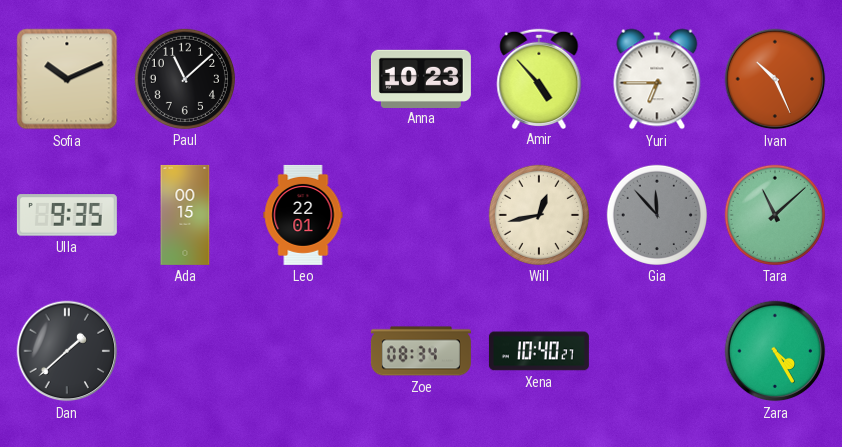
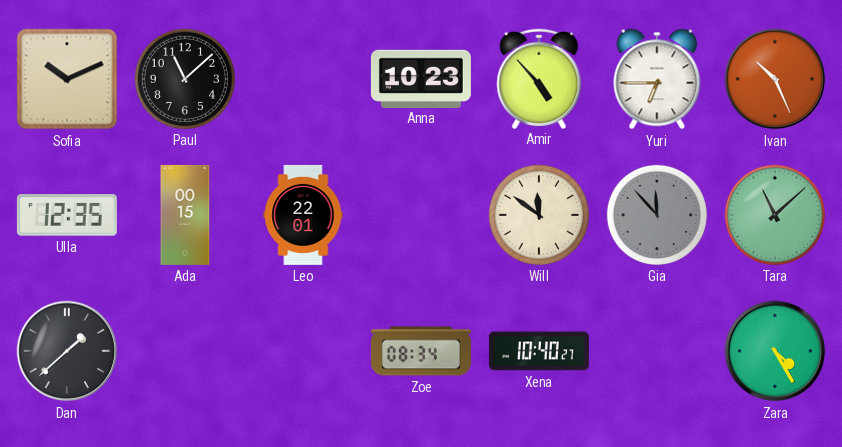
Ulla: 9:35 -> 12:35 (67, 215)
Will: 12:43 -> 11:51 (539, 215)
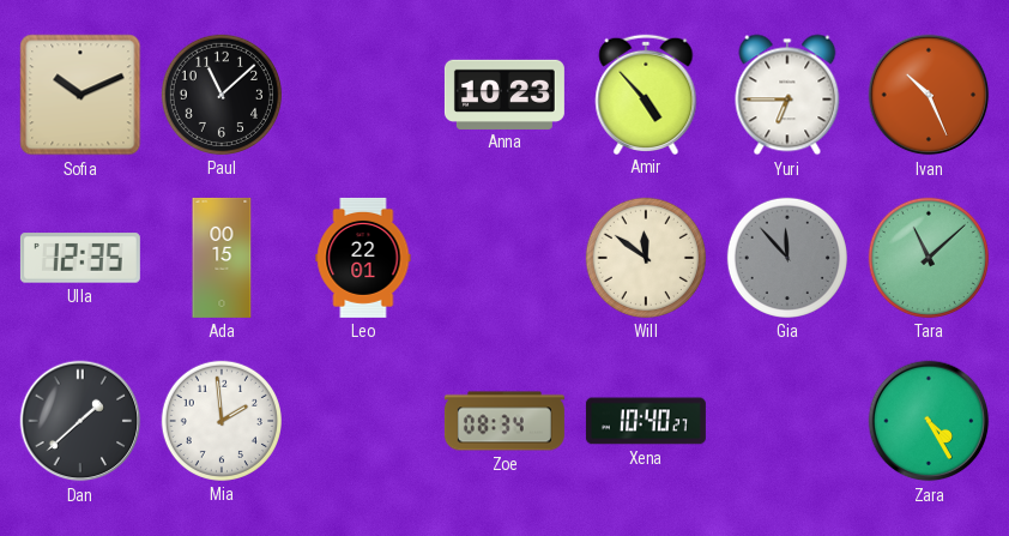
Mia: none -> 1:59 (222, 421)
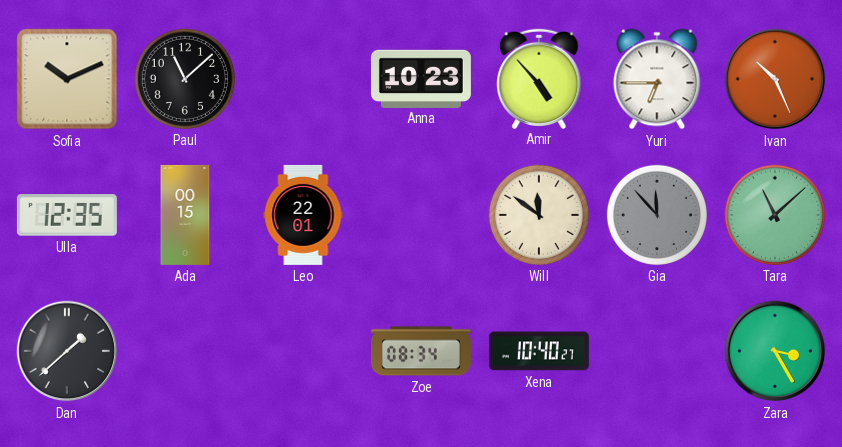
Mia: 1:59 -> none (222, 421)
Zara: 4:25 -> 3:25 (775, 351)
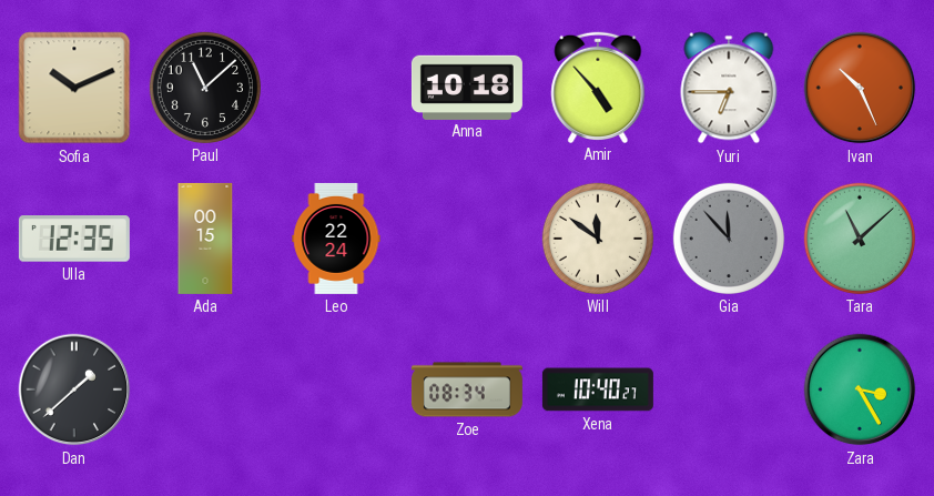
Anna: 10:23 -> 10:18 (467, 87)
Leo: 22:01 -> 22:24 (336, 239)
